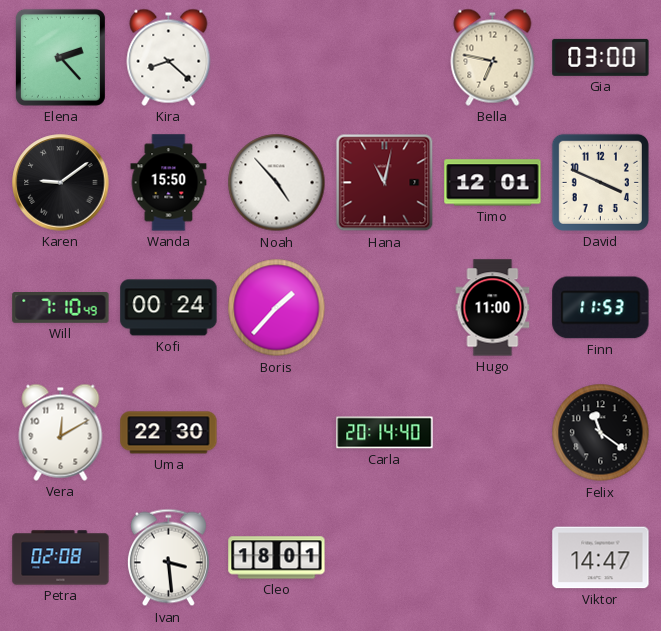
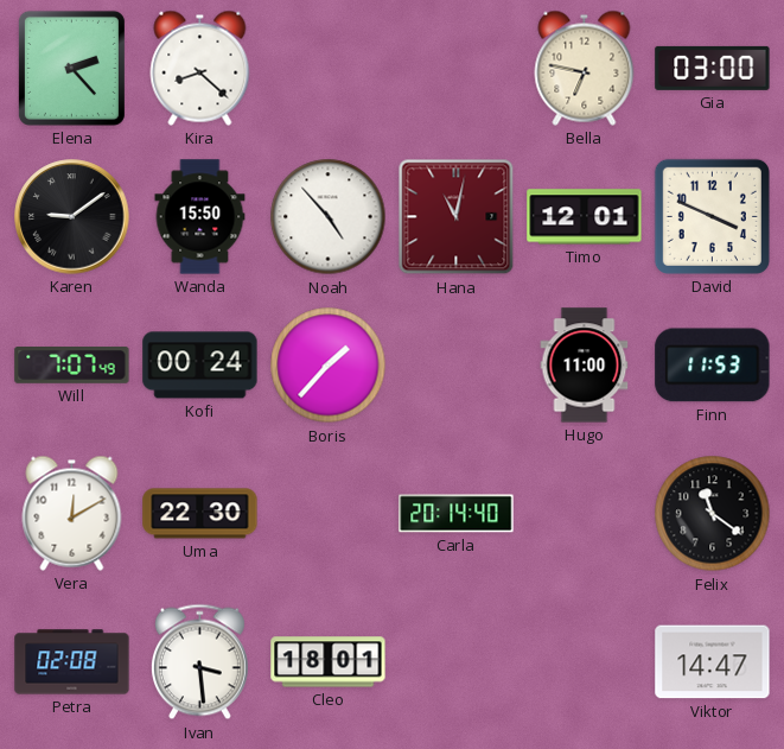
Will: 7:10 -> 7:07 (72, 366)
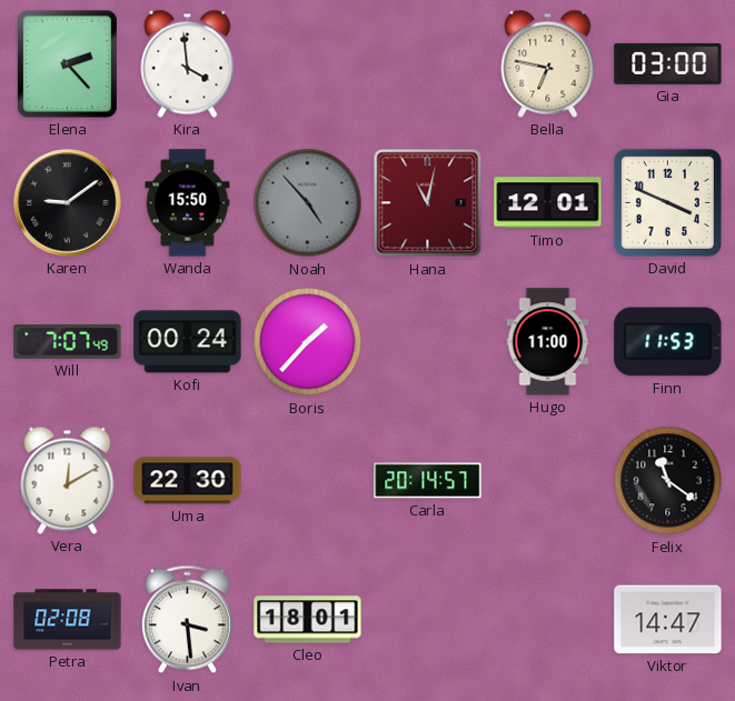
Kira: 8:22 -> 3:59 (188, 63)
Noah dial: white -> grey (308, 203)
Carla: 20:14:40 -> 20:14:57 (428, 481)
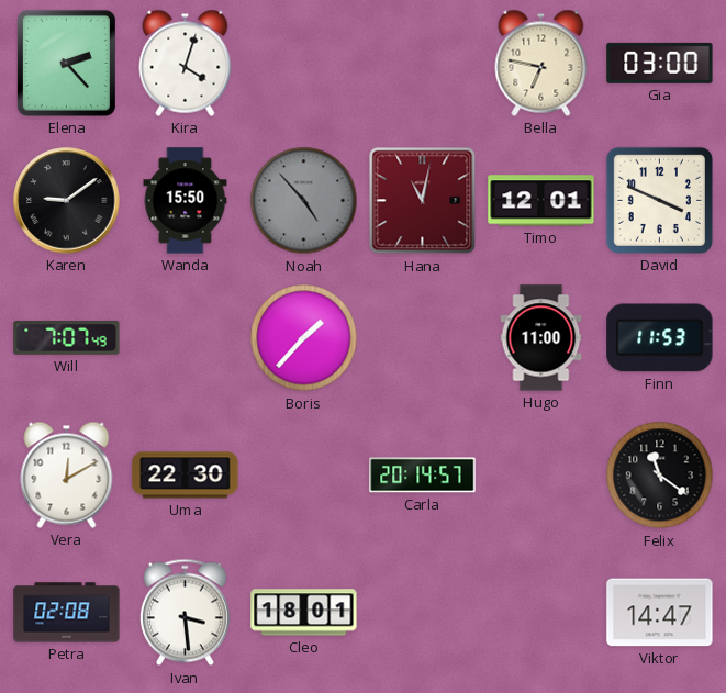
Kira: 3:59 -> 4:03 (186, 63)
Kofi: 00:24 -> none (188, 342)
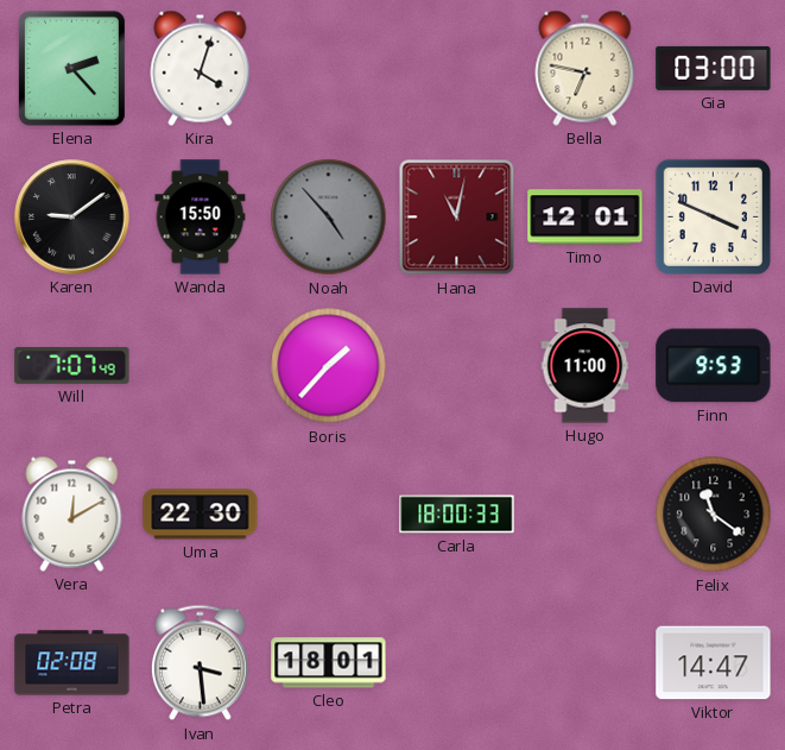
Finn: 11:53 -> 9:53 (714, 366)
Carla: 20:14 -> 18:00 (457, 515)
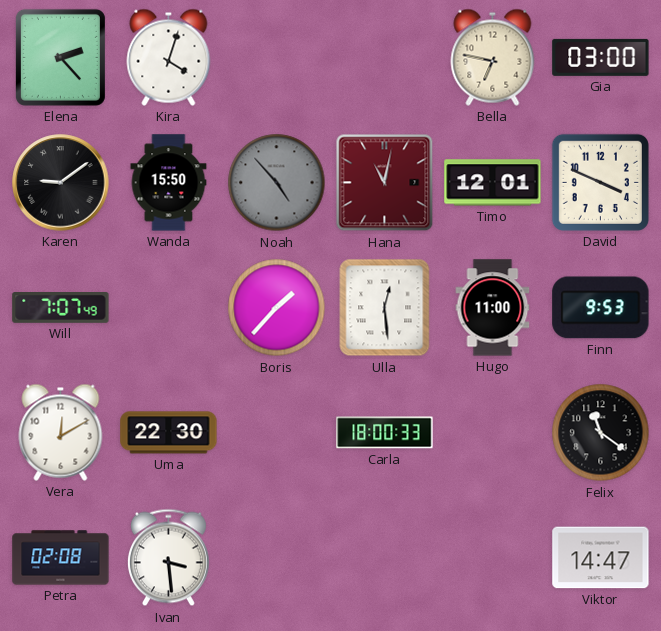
Ulla: none -> 12:29 (385, 308)
Cleo: 18:01 -> none (329, 663)
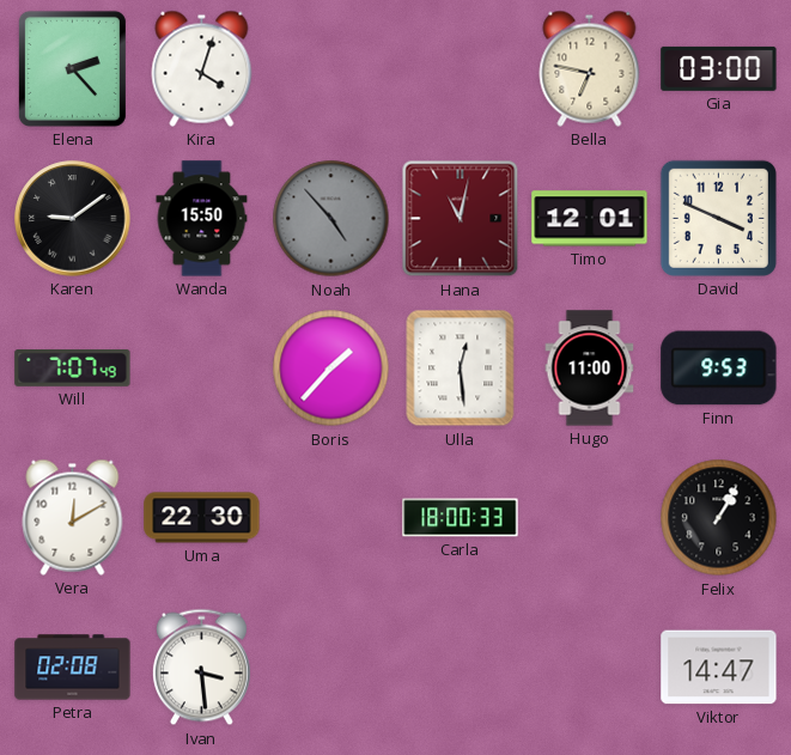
Felix: 11:21 -> 1:05 (719, 518)
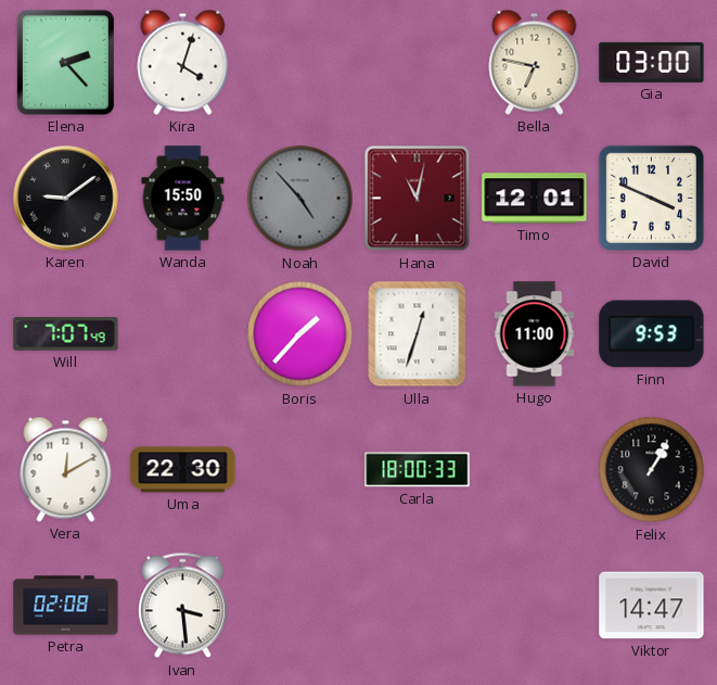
Ulla: 12:29 -> 12:33 (418, 334)
